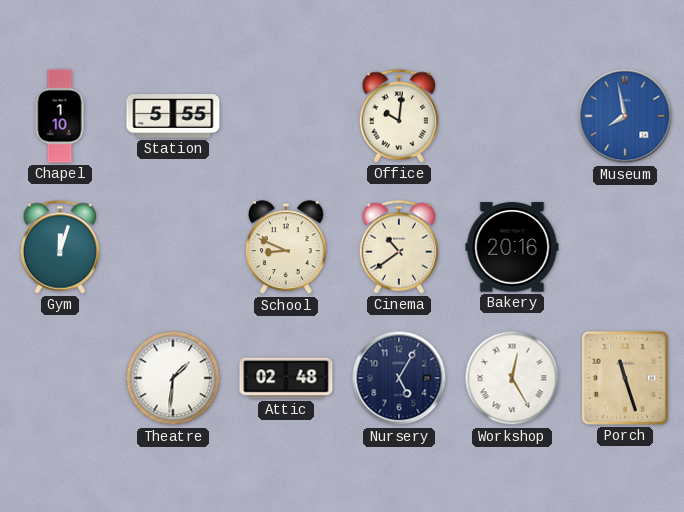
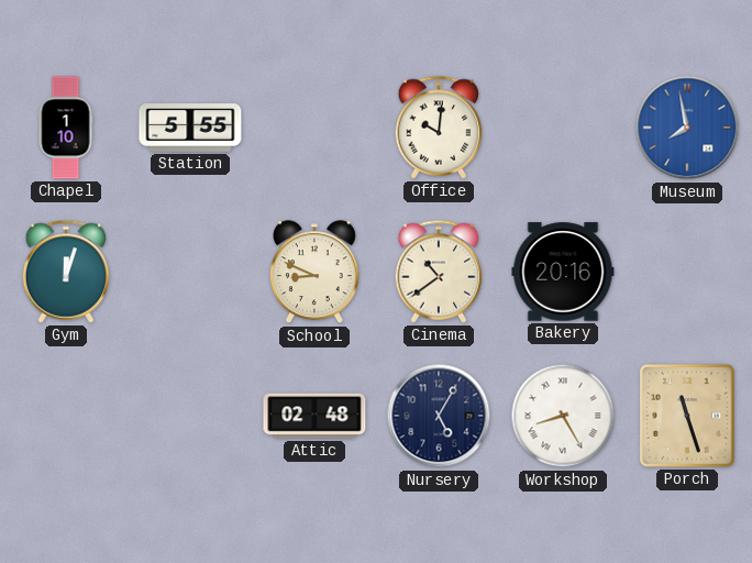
Theatre: 1:31 -> none (173, 378)
Workshop: 12:25 -> 8:25 (563, 416)
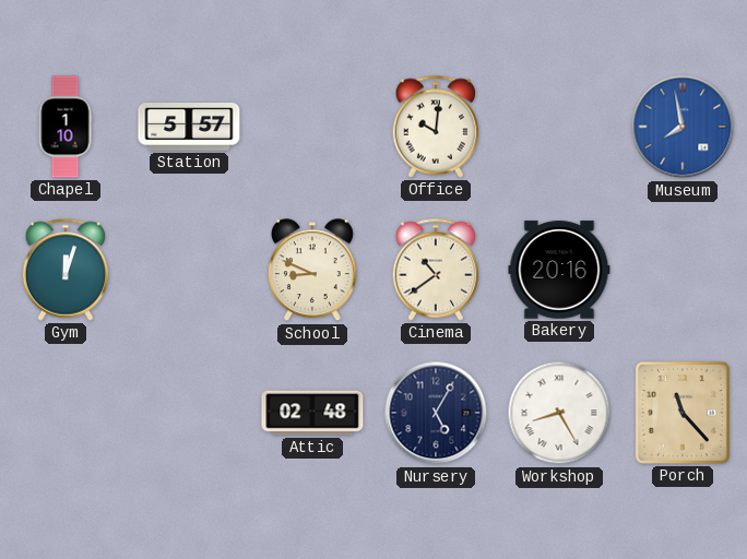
Station: 5:55 -> 5:57 (189, 128)
Porch: 11:27 -> 11:23 (683, 413)
